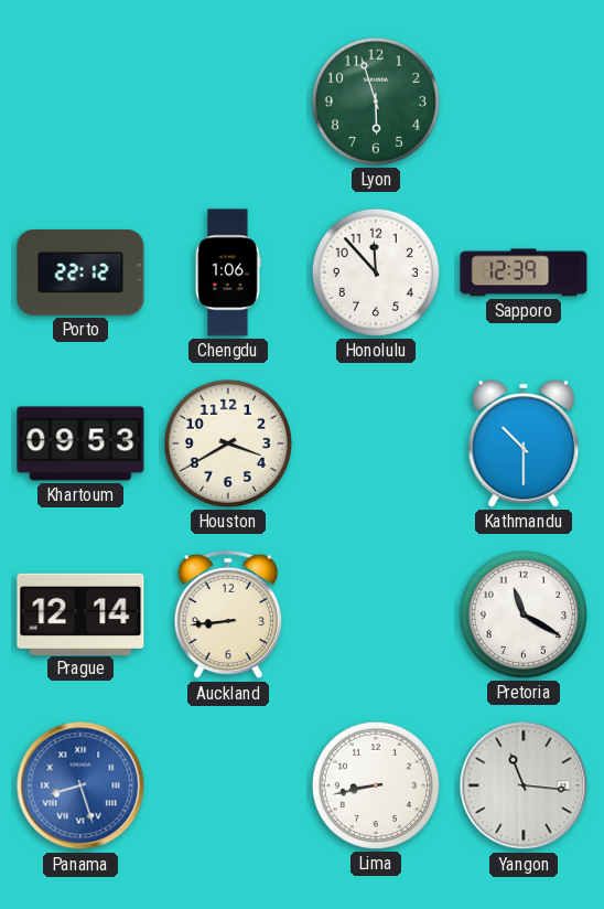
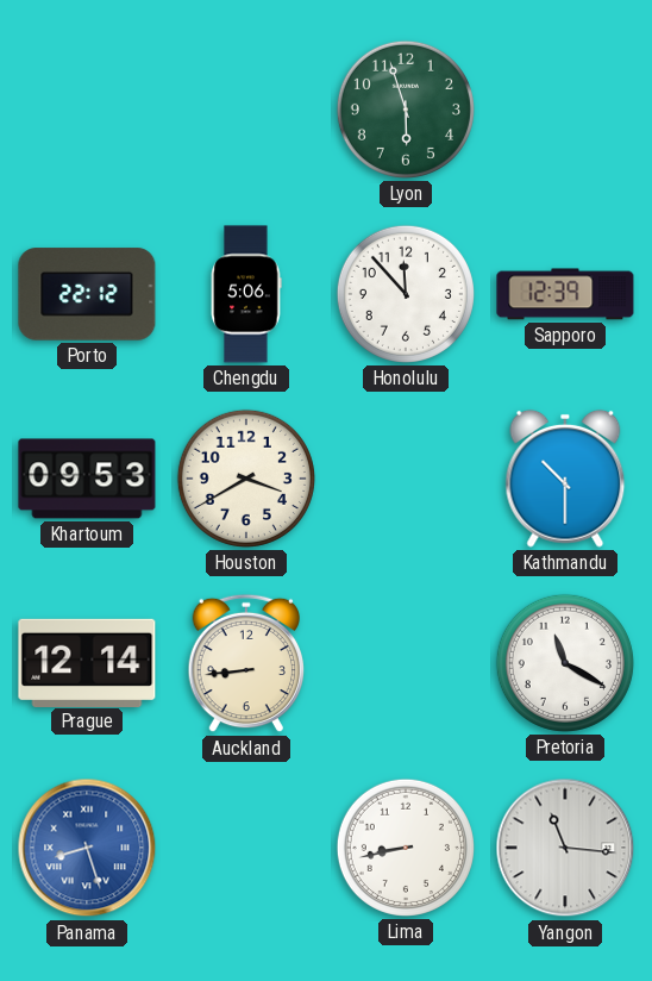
Chengdu: 1:06 -> 5:06 (246, 294)
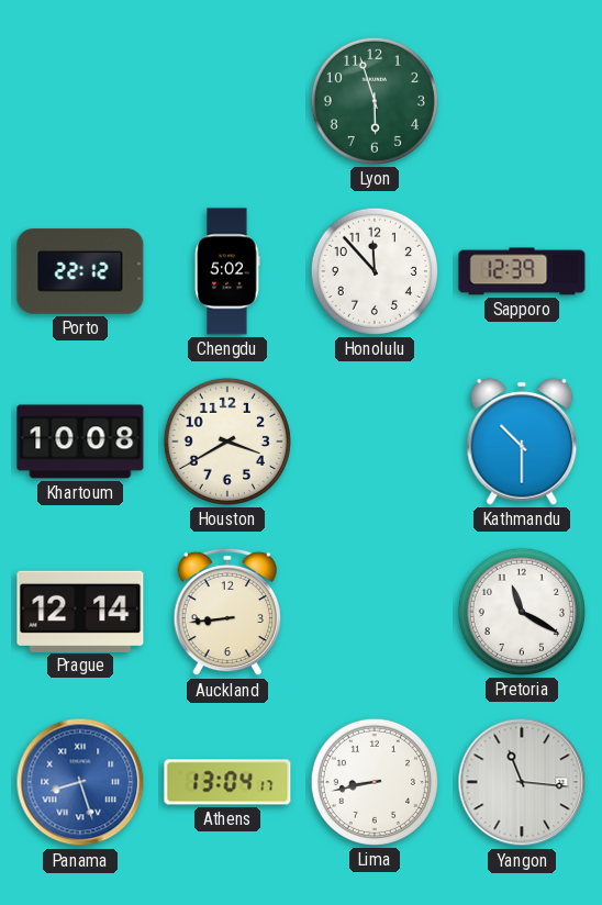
Chengdu: 5:06 -> 5:02 (227, 271)
Khartoum: 09:53 -> 10:08 (80, 442)
Athens: none -> 13:04 (227, 782)
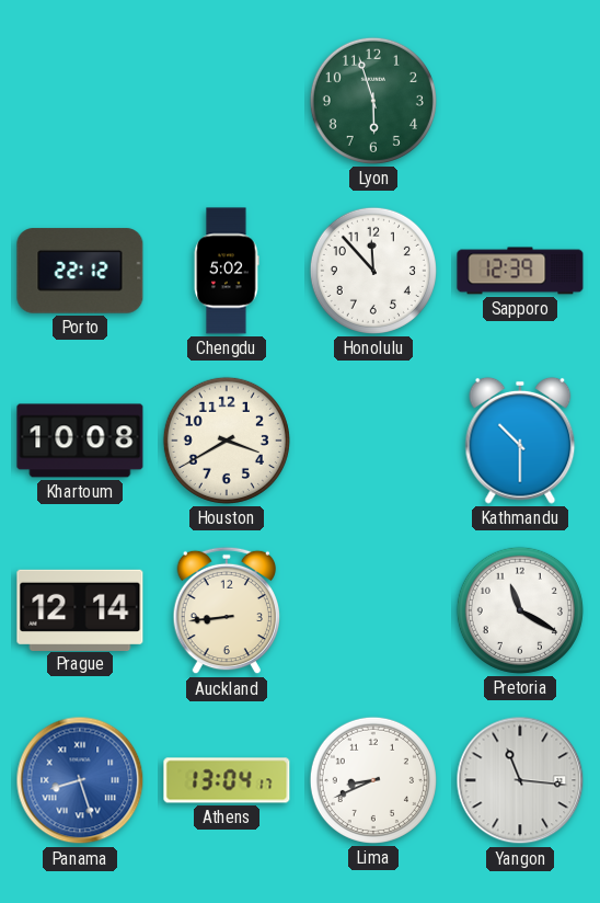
Lima: 8:43 -> 8:41 (373, 780)
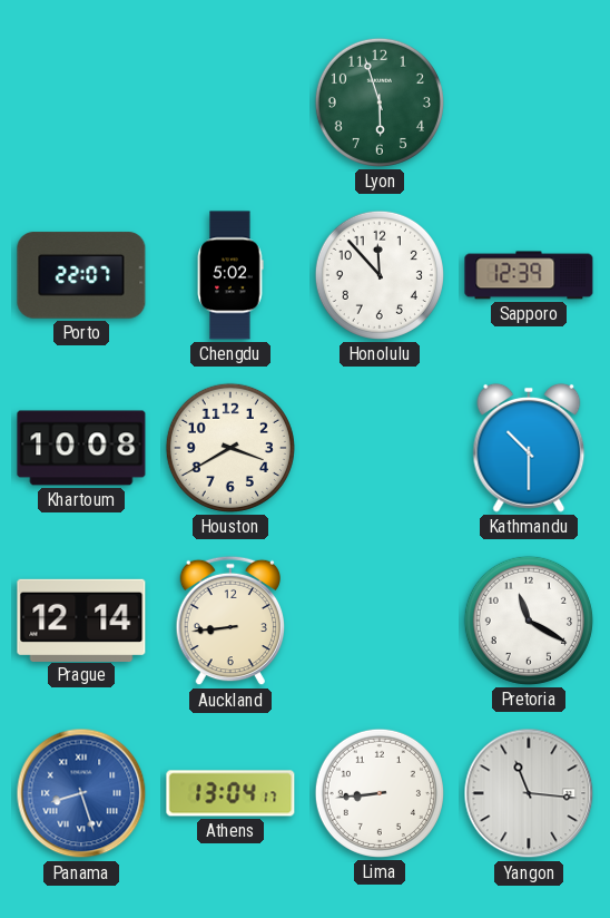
Porto: 22:12 -> 22:07 (81, 275)
Lima: 8:41 -> 8:44 (380, 793)
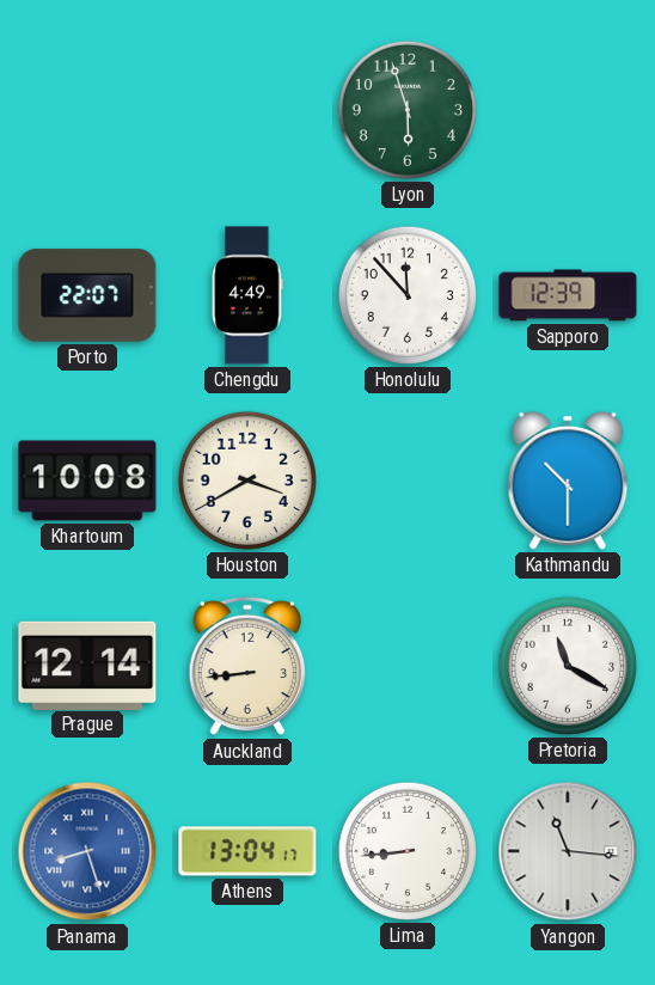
Chengdu: 5:02 -> 4:49 (247, 295)
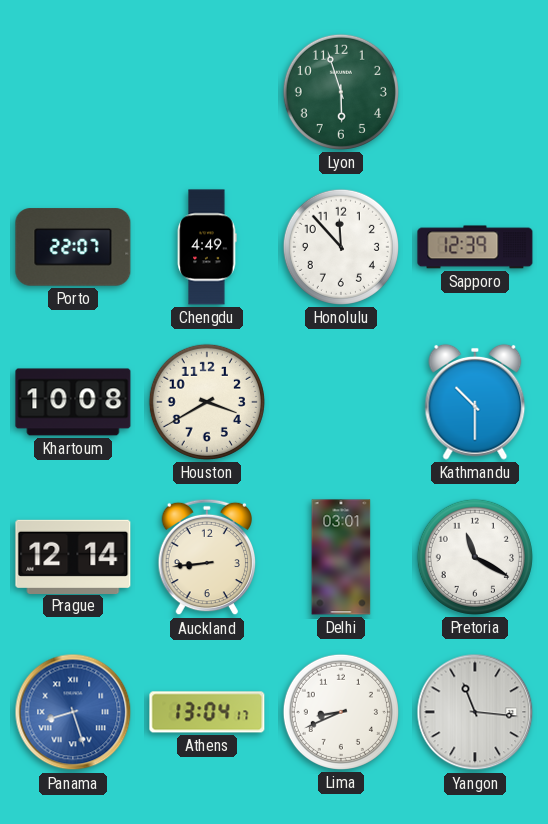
Delhi: none -> 03:01 (341, 557)
Lima: 8:44 -> 8:41 (341, 712)
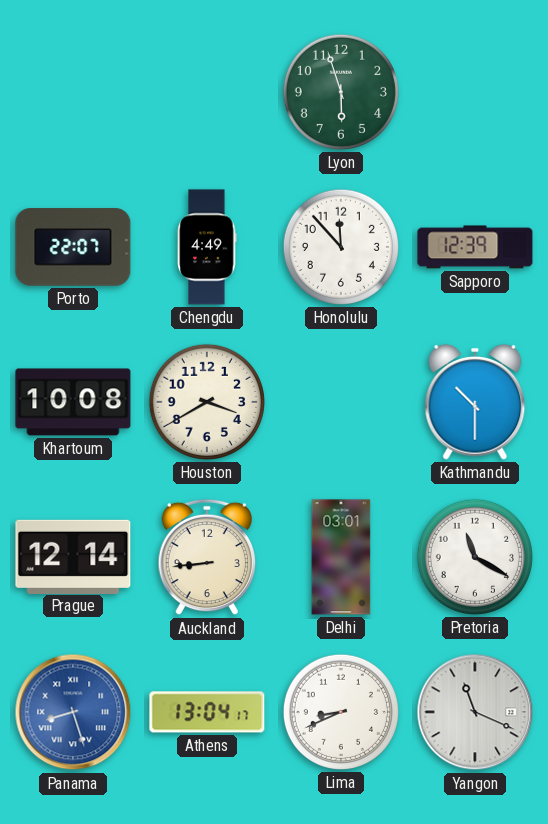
Yangon: 11:16 -> 11:19 (475, 712)
